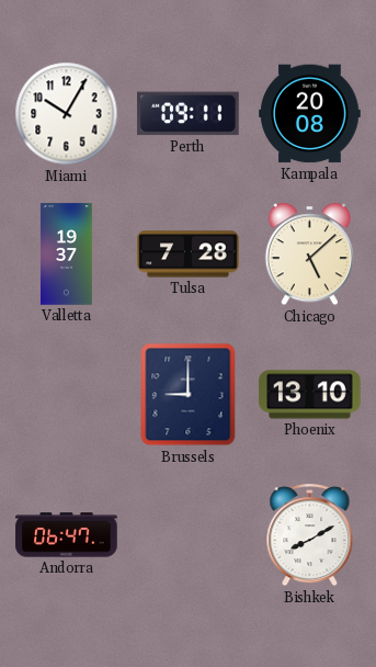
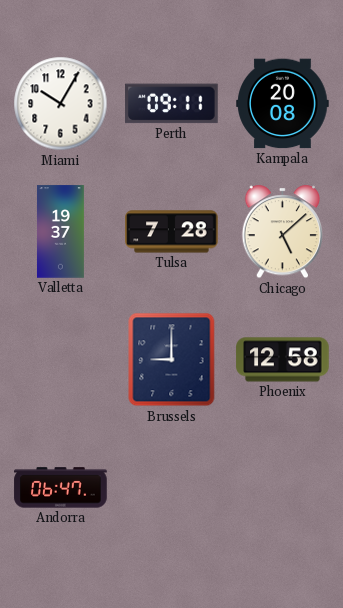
Phoenix: 13:10 -> 12:58 (283, 360)
Bishkek: 8:10 -> none (310, 535)
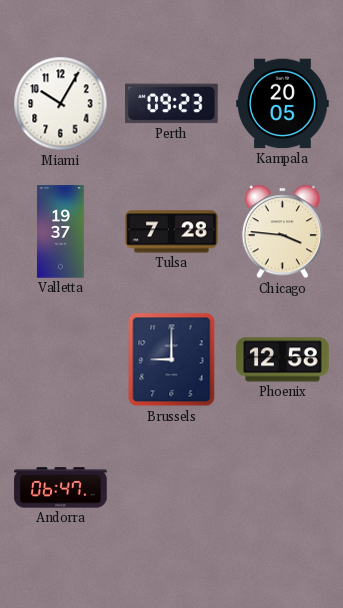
Perth: 09:11 -> 09:23 (172, 104)
Kampala: 20:08 -> 20:05 (283, 104)
Chicago: 5:08 -> 3:46 (282, 232)
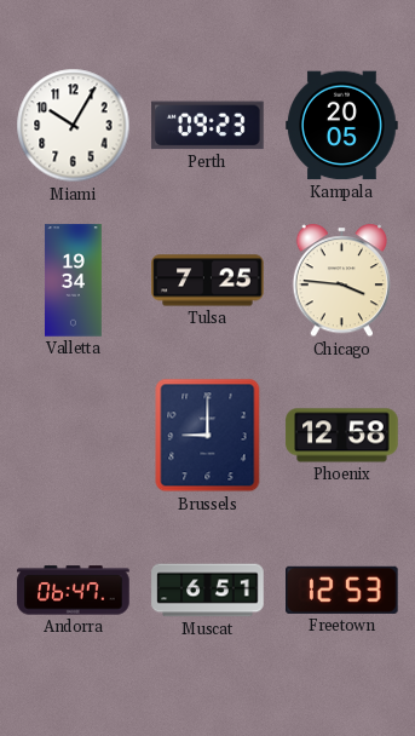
Valletta: 19:37 -> 19:34 (73, 281)
Tulsa: 7:28 -> 7:25 (208, 281)
Muscat: none -> 6:51 (208, 591)
Freetown: none -> 12:53 (342, 590)
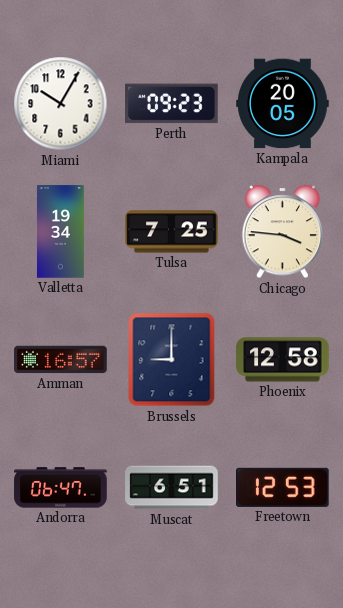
Amman: none -> 16:57 (61, 360)
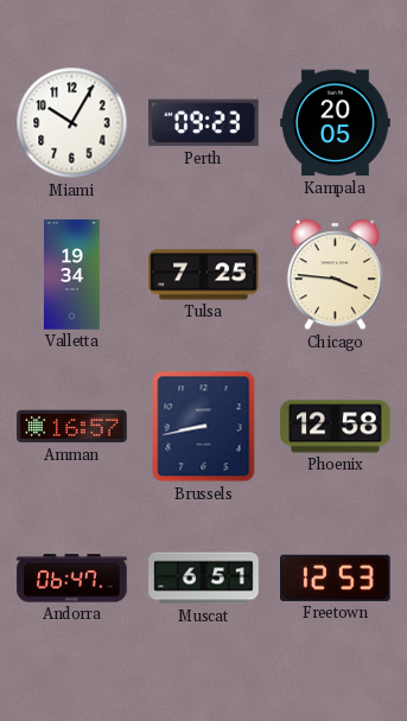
Brussels: 9:00 -> 8:43 (204, 427)
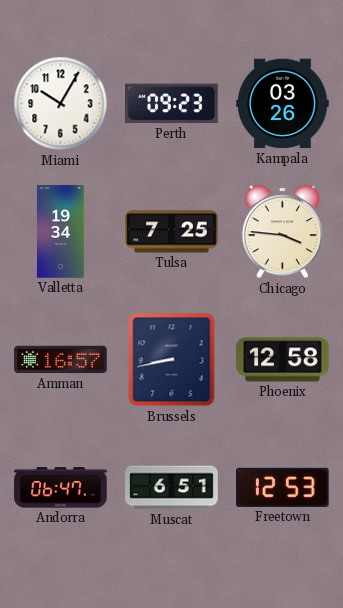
Kampala: 20:05 -> 03:26 (283, 104)
